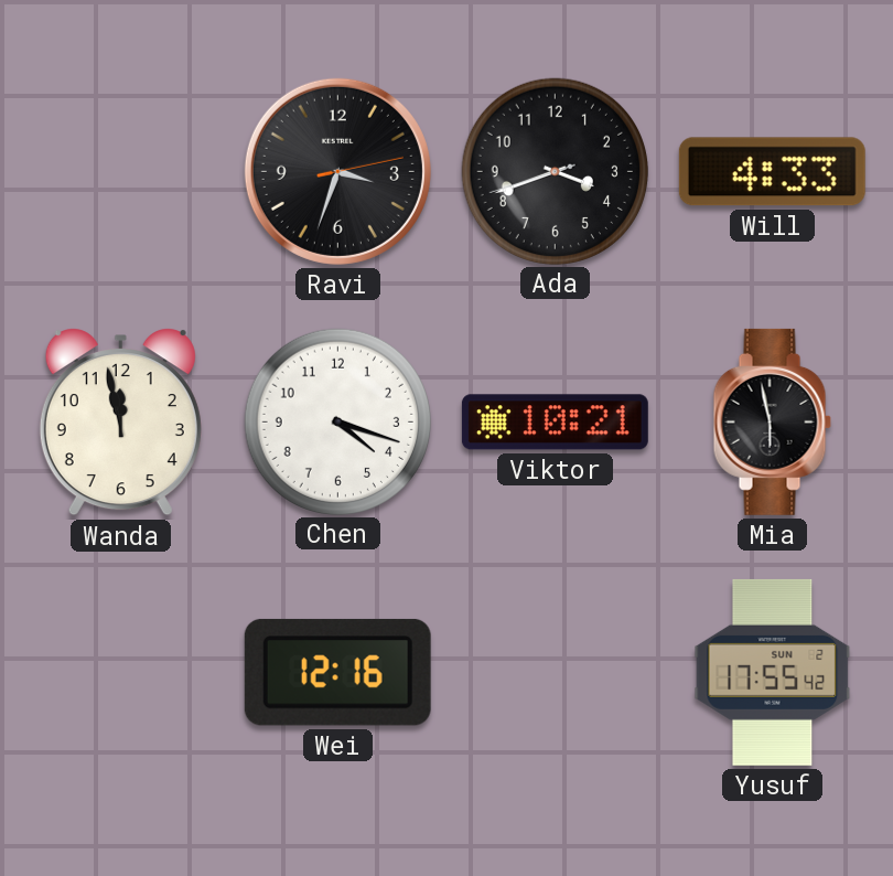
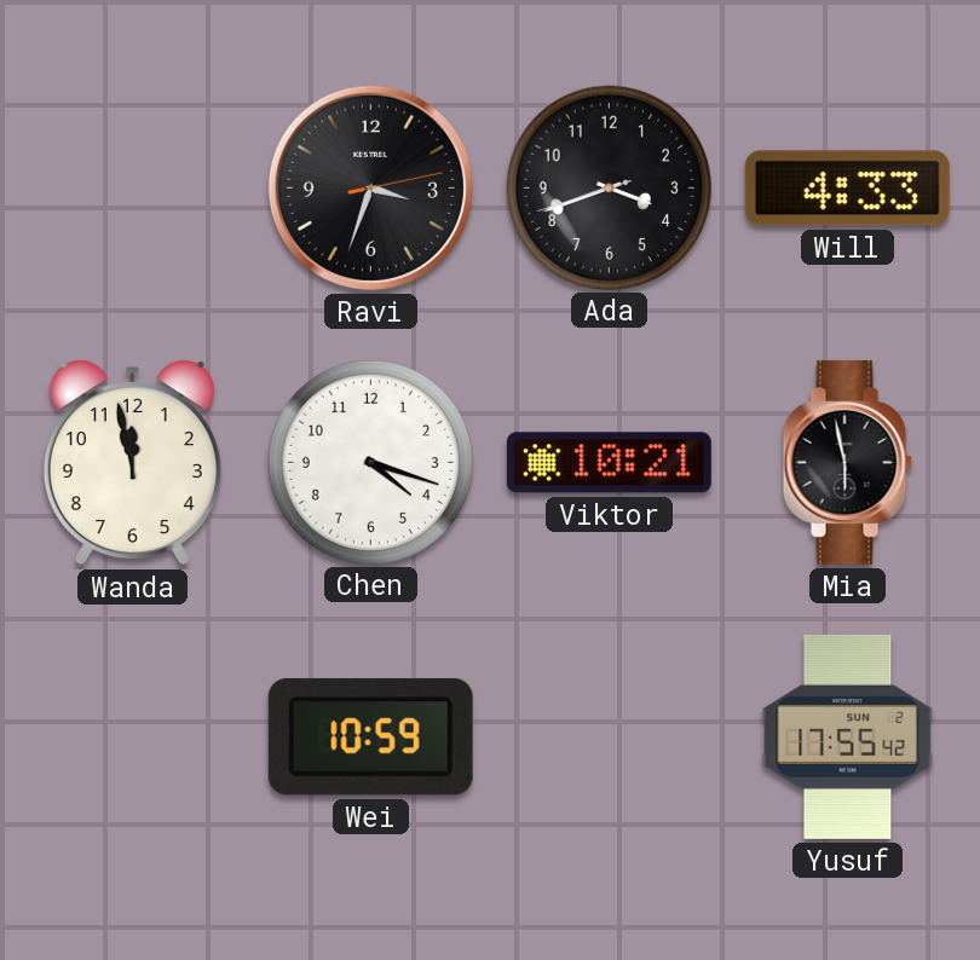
Wei: 12:16 -> 10:59 (370, 736)
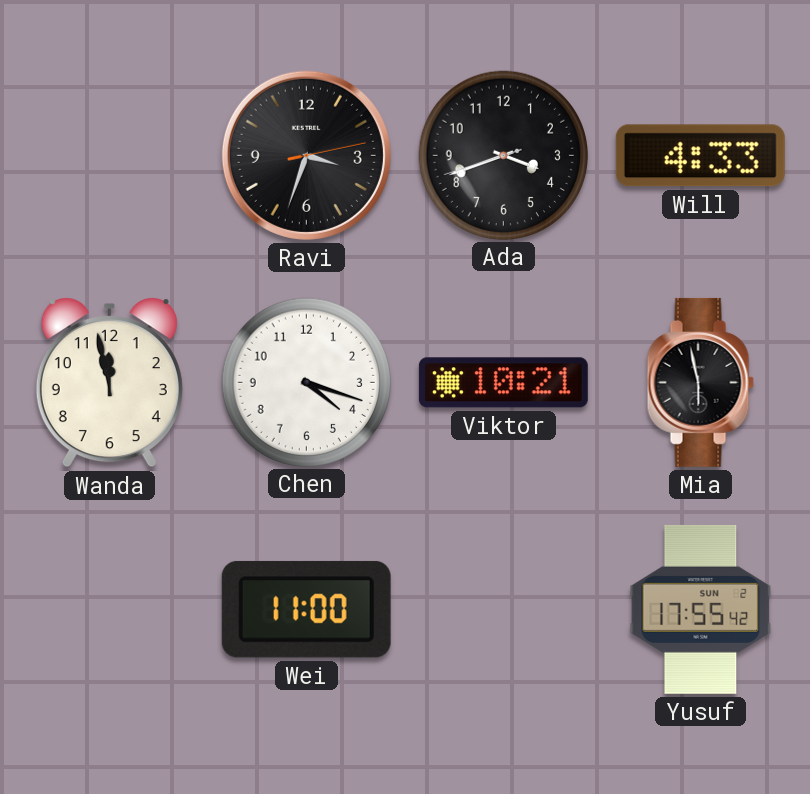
Wei: 10:59 -> 11:00 (306, 609)
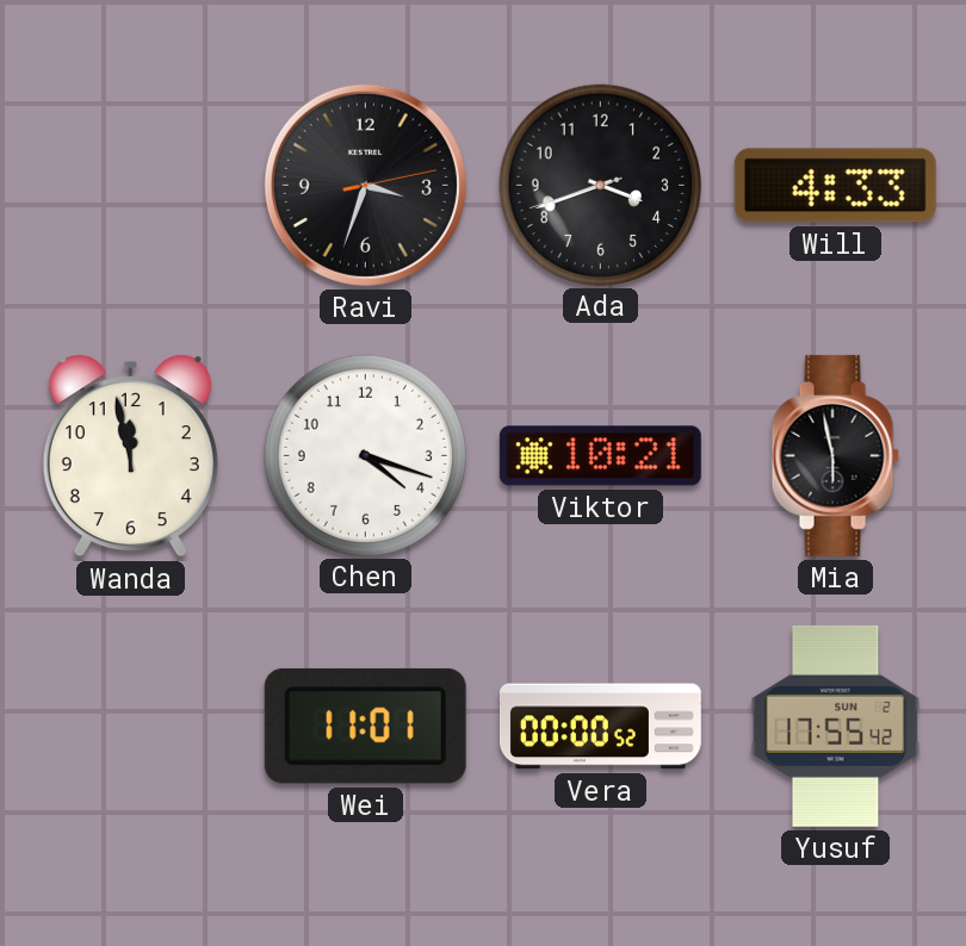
Wei: 11:00 -> 11:01 (365, 726)
Vera: none -> 00:00 (600, 727)
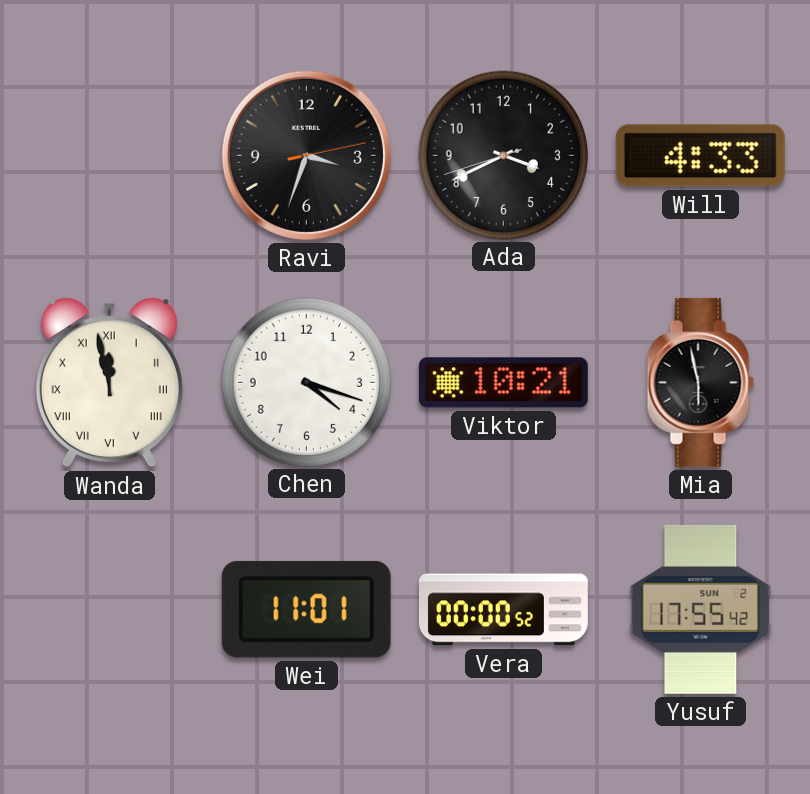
Ada: 3:41 -> 3:40 (503, 155)
Wanda numerals: Arabic -> Roman (109, 383)
